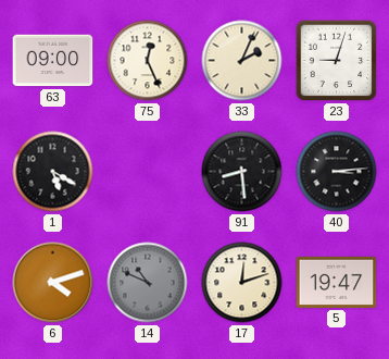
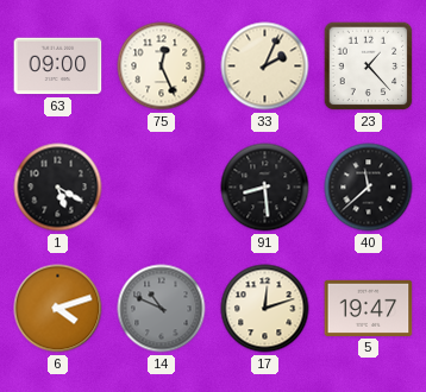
23: 9:03 -> 1:23 (369, 67)
40: 3:14 -> 11:38 (369, 188)
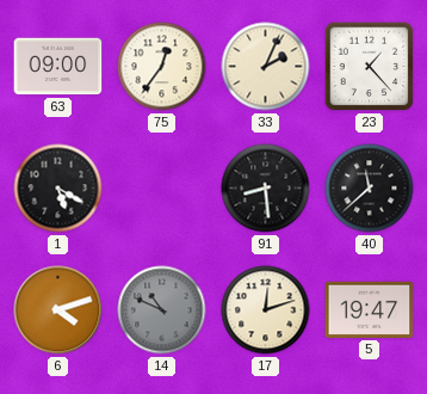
75: 12:26 -> 12:36 (162, 67)
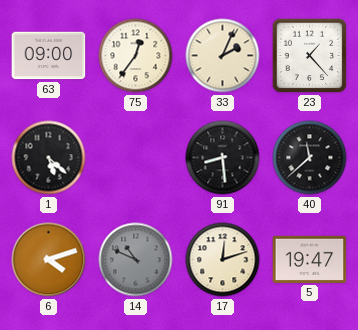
1: 5:20 -> 5:22 (49, 158)
